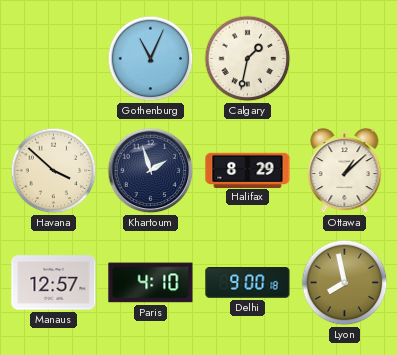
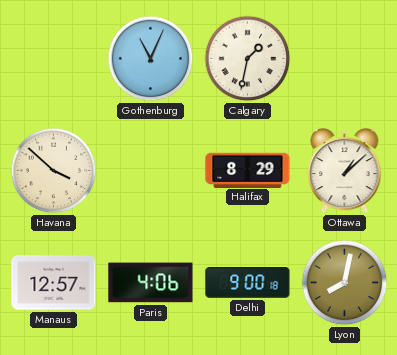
Khartoum: 1:57 -> none (151, 171)
Paris: 4:10 -> 4:06 (151, 283)
Lyon: 7:58 -> 8:02 (345, 283)
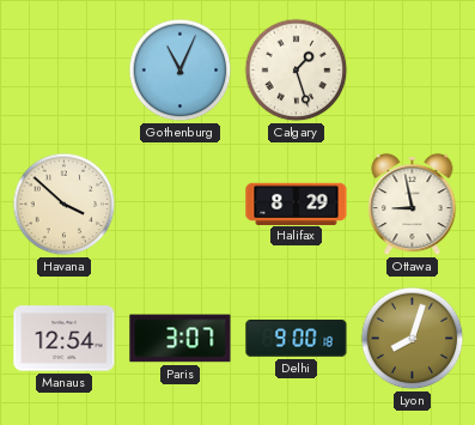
Calgary: 1:32 -> 1:27 (297, 71)
Ottawa: 1:08 -> 8:58 (413, 205)
Manaus: 12:57 -> 12:54 (65, 339)
Paris: 4:06 -> 3:07 (181, 339)
Lyon: 8:02 -> 8:03 (413, 339)
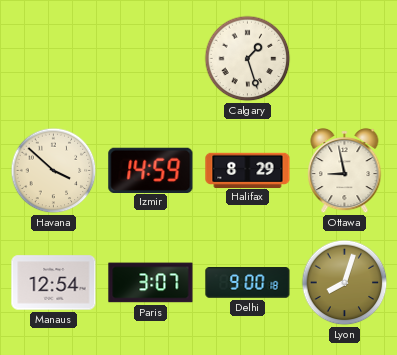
Gothenburg: 11:04 -> none (181, 71)
Izmir: none -> 14:59 (151, 170)
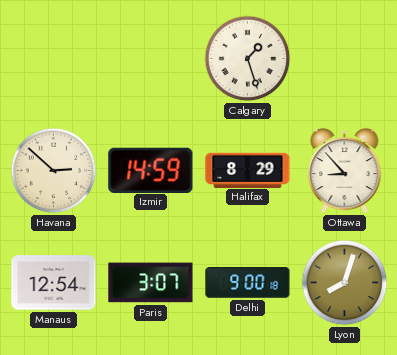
Havana: 3:52 -> 2:52 (54, 171)
Ottawa: 8:58 -> 8:53 (345, 171)
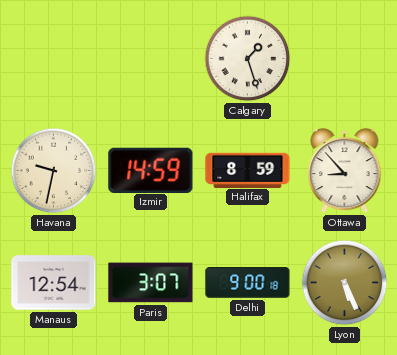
Havana: 2:52 -> 9:32 (54, 171)
Halifax: 8:29 -> 8:59 (248, 170)
Lyon: 8:03 -> 5:26 (345, 283)
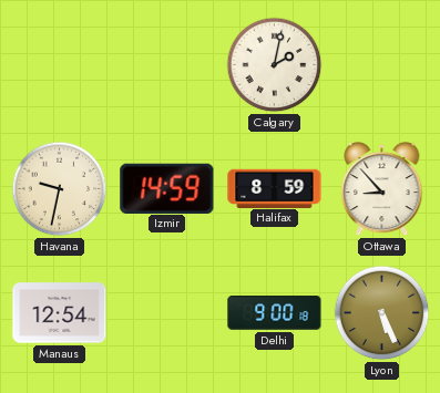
Calgary: 1:27 -> 2:02 (275, 65)
Paris: 3:07 -> none (151, 283)
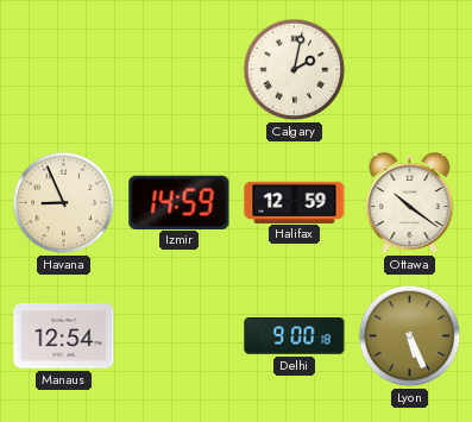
Havana: 9:32 -> 8:56 (64, 203)
Halifax: 8:59 -> 12:59 (295, 202)
Ottawa: 8:53 -> 10:21 (410, 203)
